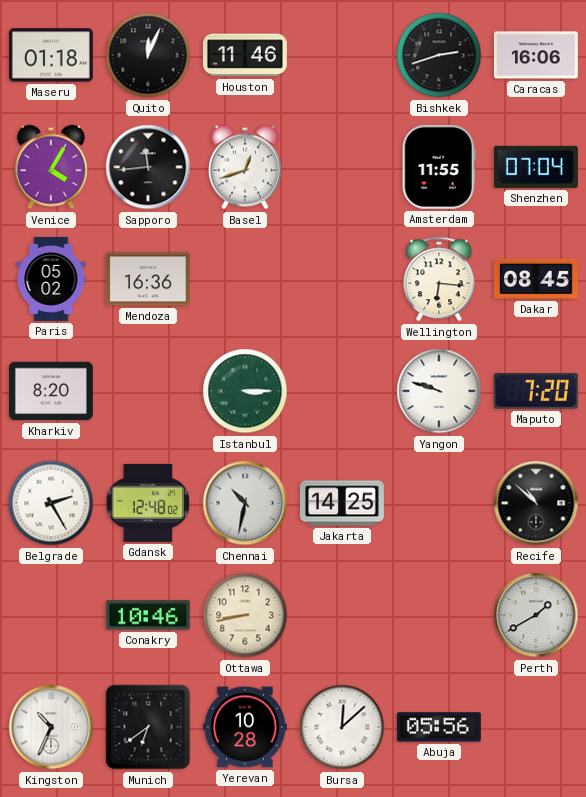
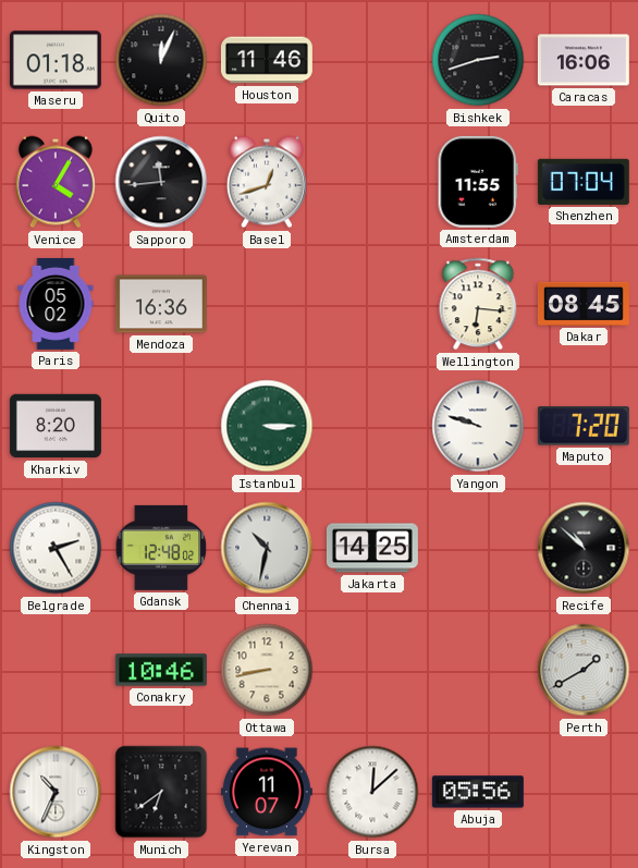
Yerevan: 10:28 -> 11:07 (267, 792)
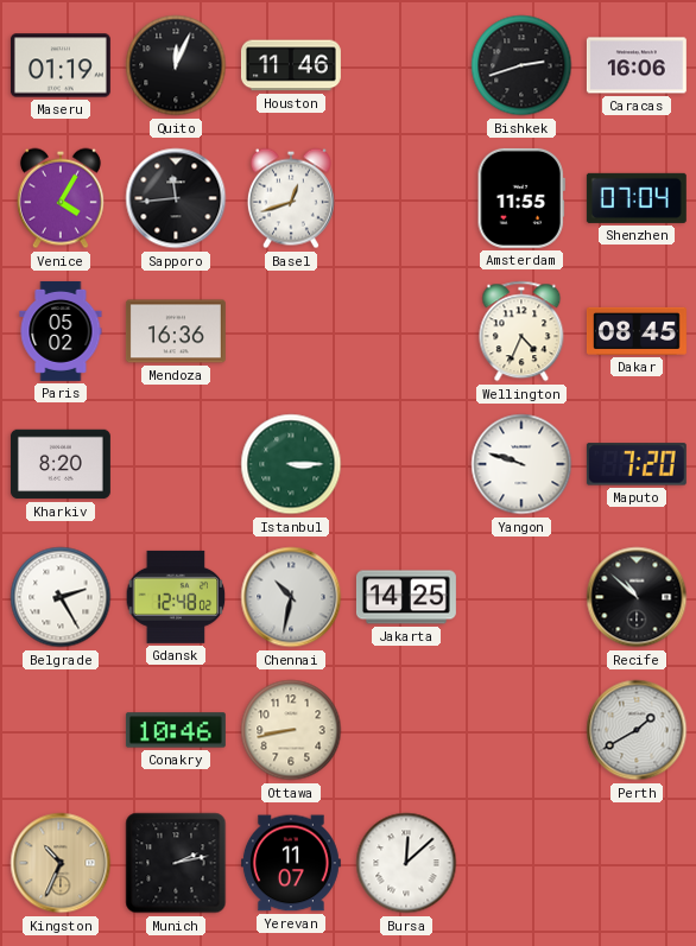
Maseru: 01:18 -> 01:19 (61, 65)
Wellington: 6:16 -> 4:34 (521, 331)
Kingston dial: white -> champagne (61, 863)
Munich: 6:39 -> 2:13 (176, 863)
Abuja: 05:56 -> none (478, 792)
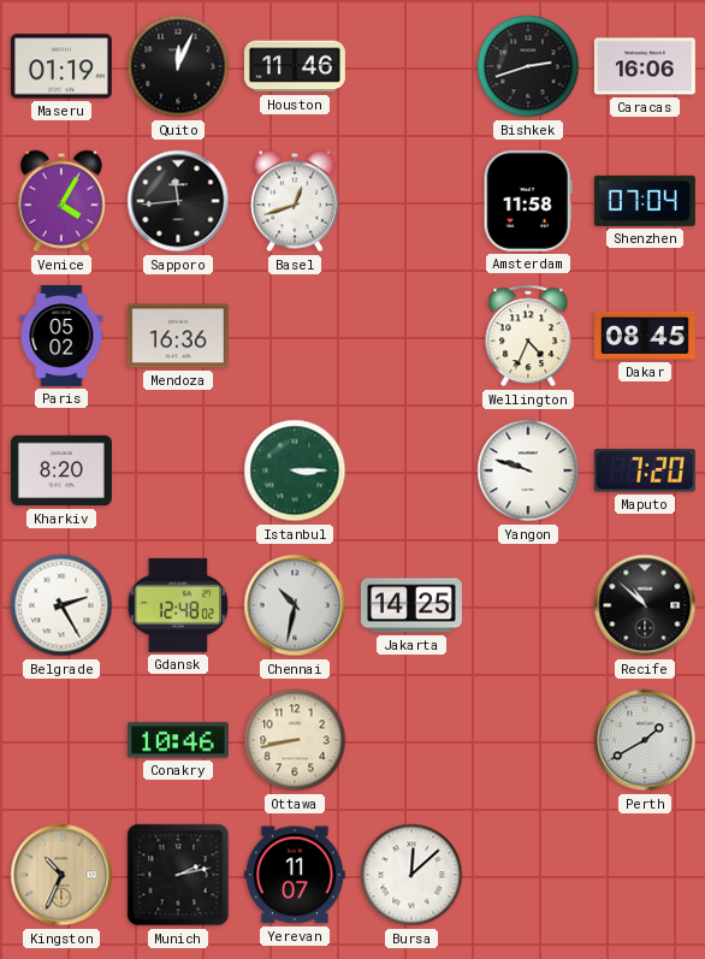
Amsterdam: 11:55 -> 11:58 (528, 201)
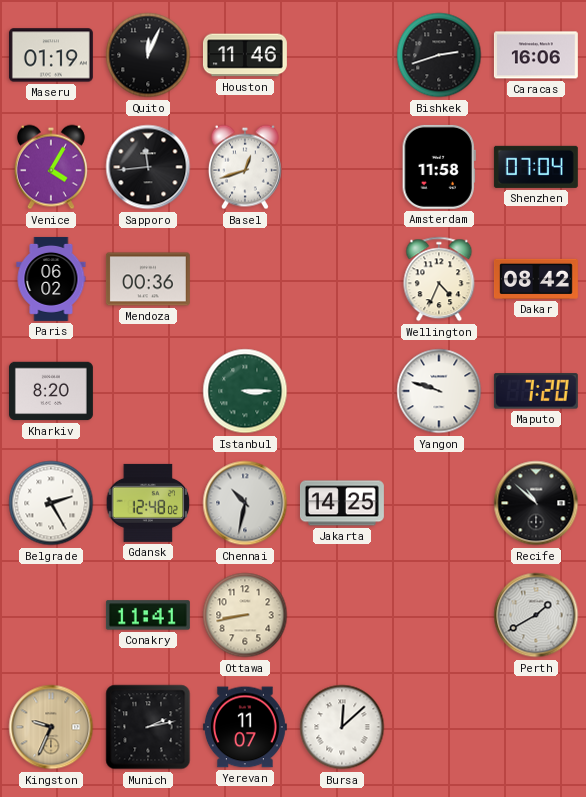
Paris: 05:02 -> 06:02 (51, 279)
Mendoza: 16:36 -> 00:36 (148, 279)
Dakar: 08:45 -> 08:42 (536, 279)
Conakry: 10:46 -> 11:41 (148, 615)
Kingston: 10:34 -> 9:34 (51, 727)
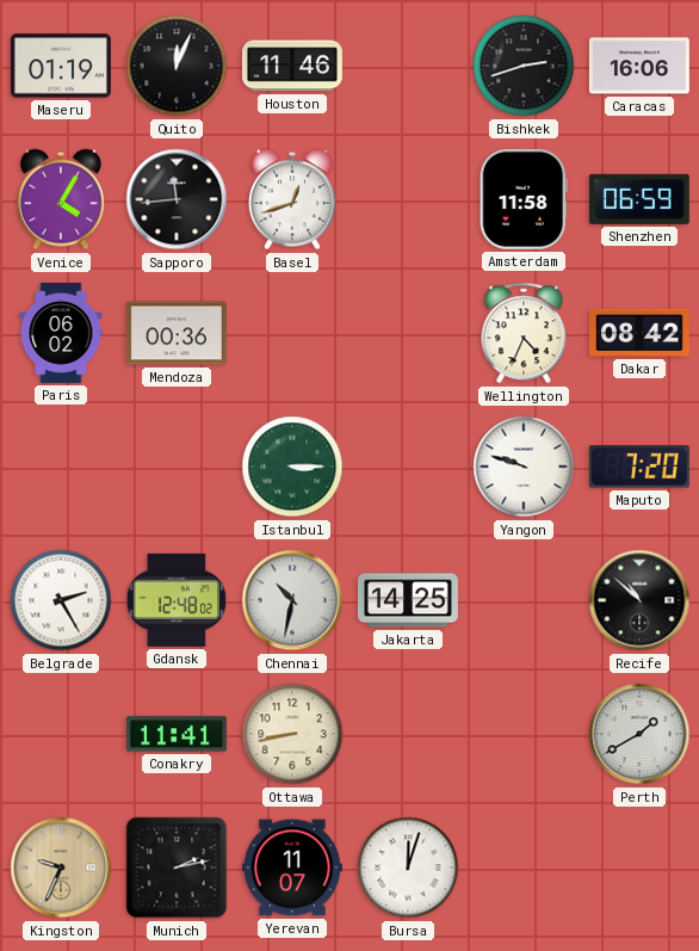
Shenzhen: 07:04 -> 06:59 (639, 199)
Kharkiv: 8:20 -> none (51, 391)
Bursa: 12:08 -> 12:03 (408, 867)
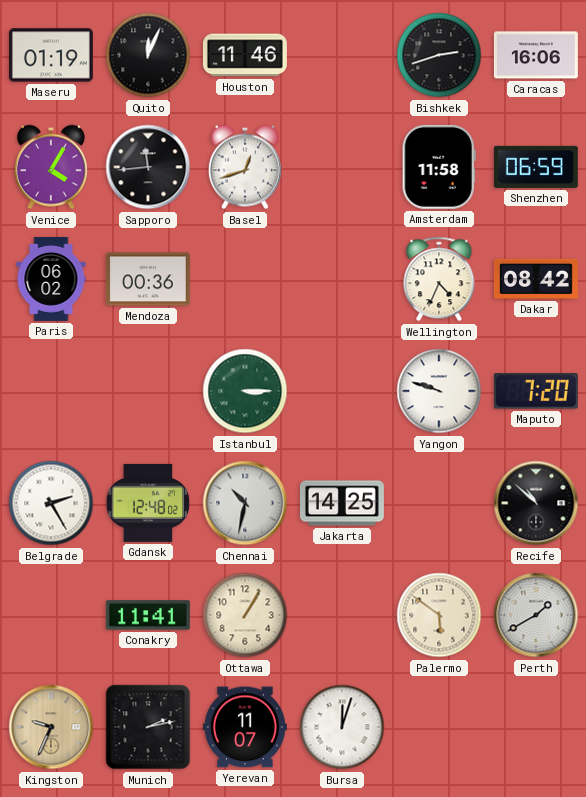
Ottawa: 8:43 -> 1:05 (245, 615)
Palermo: none -> 5:51 (439, 615)
